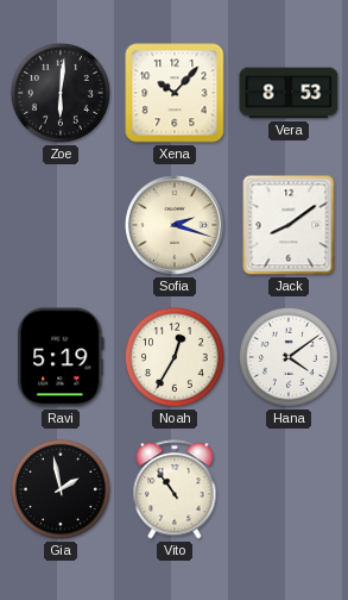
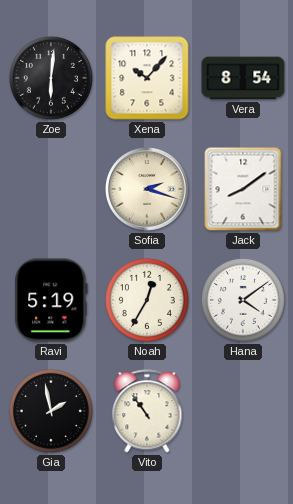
Vera: 8:53 -> 8:54 (243, 78)
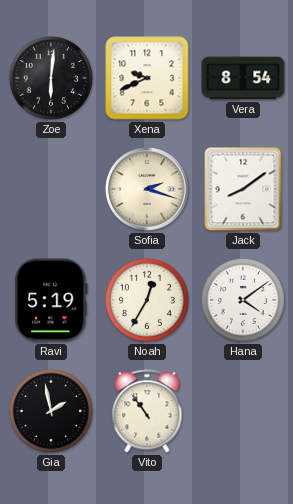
Xena: 10:07 -> 9:41 (147, 78)
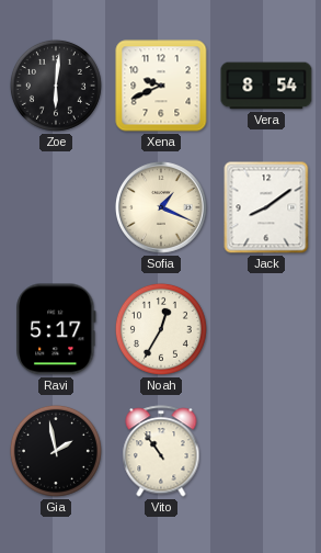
Sofia: 2:18 -> 1:19 (162, 208)
Ravi: 5:19 -> 5:17 (56, 329)
Hana: 4:09 -> none (243, 300)
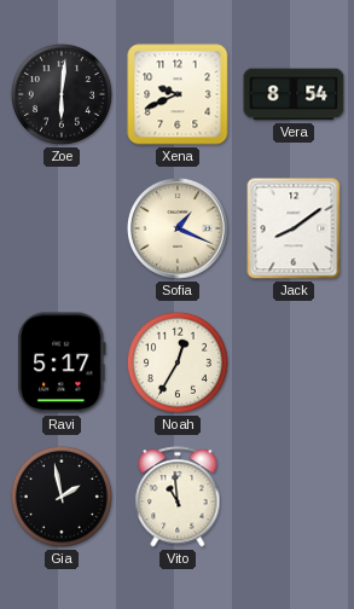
Vito: 10:54 -> 10:59 (178, 497)
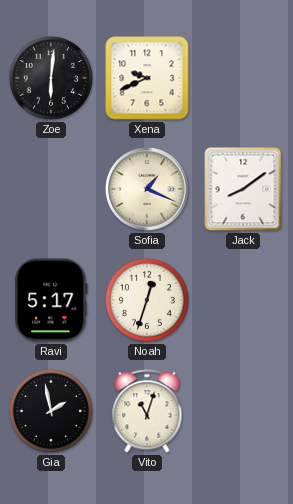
Vera: 8:54 -> none (294, 94)
Noah: 12:35 -> 12:33 (147, 300)
Vito: 10:59 -> 11:03 (147, 411)
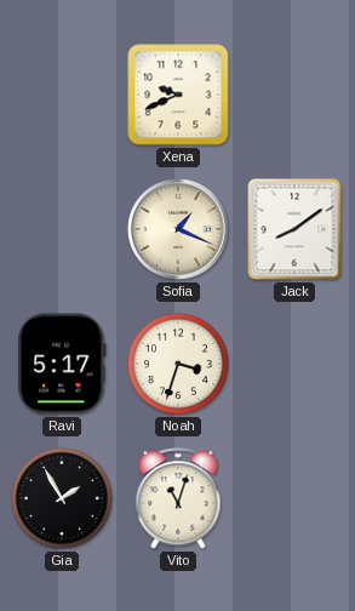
Zoe: 6:01 -> none (51, 78)
Noah: 12:33 -> 3:33 (178, 364)
Gia: 1:58 -> 1:55 (62, 498)
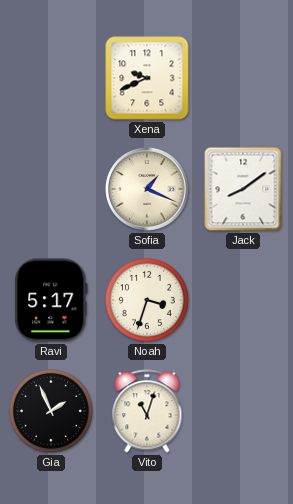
Gia: 1:55 -> 1:56 (51, 411)
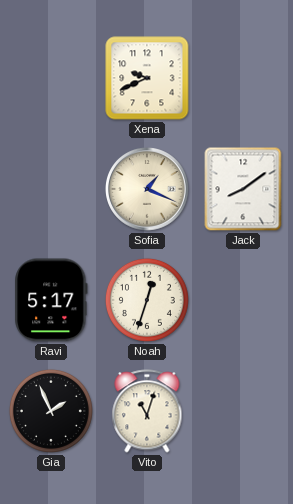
Noah: 3:33 -> 12:33 (147, 300)
